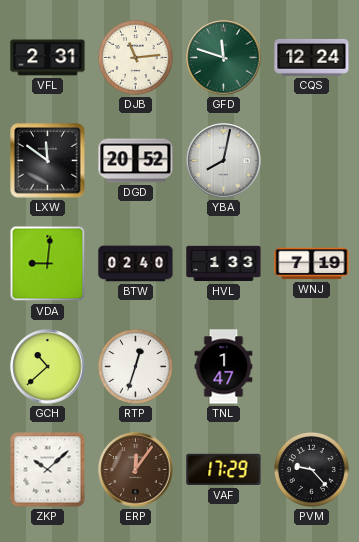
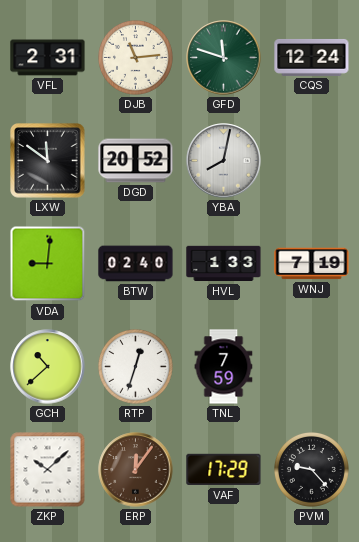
TNL: 1:47 -> 7:59 (224, 367)
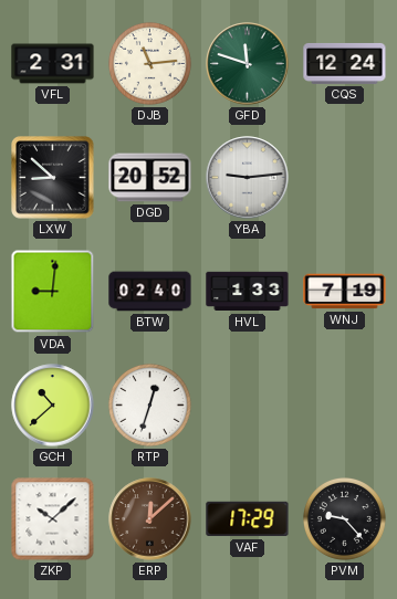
LXW: 11:51 -> 8:52 (53, 178)
YBA: 8:02 -> 9:14 (248, 178)
TNL: 7:59 -> none (224, 367)
ERP: 12:06 -> 12:08 (150, 519)
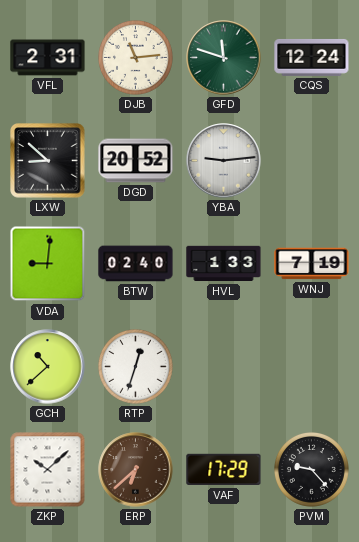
ERP: 12:08 -> 6:38 (136, 470)
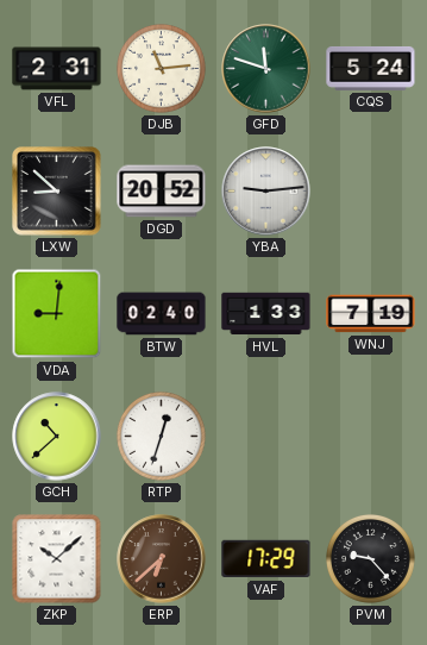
CQS: 12:24 -> 5:24 (371, 68)
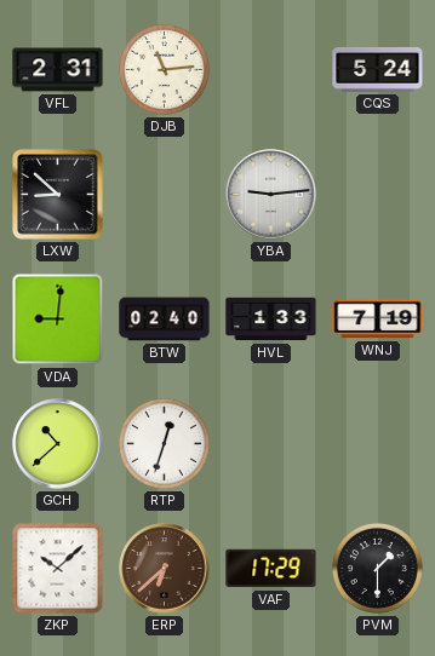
GFD: 11:48 -> none (266, 69)
DGD: 20:52 -> none (162, 192)
PVM: 9:23 -> 1:30 (378, 569)
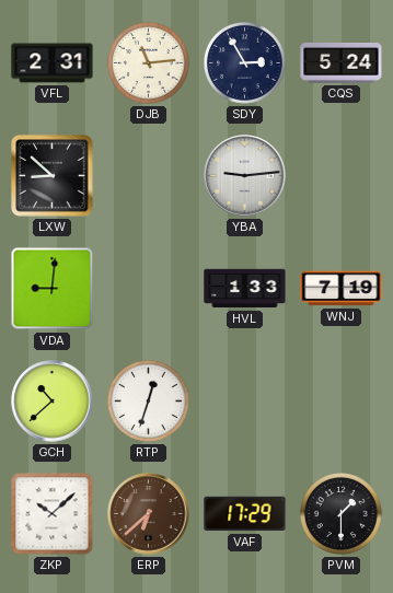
SDY: none -> 2:55 (245, 63)
BTW: 02:40 -> none (165, 320)
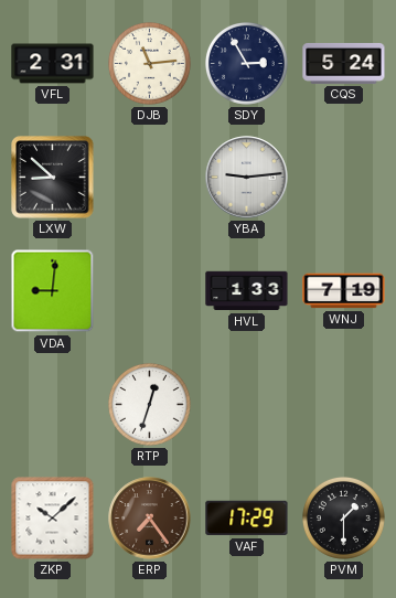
GCH: 10:38 -> none (53, 402)
ERP: 6:38 -> 7:24 (150, 519)
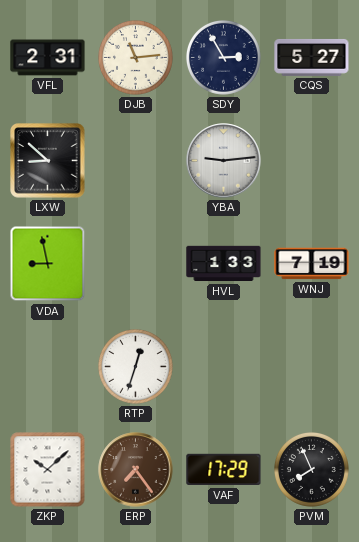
CQS: 5:24 -> 5:27 (312, 57)
VDA: 9:01 -> 8:58 (48, 264)
PVM: 1:30 -> 7:56 (312, 470)
